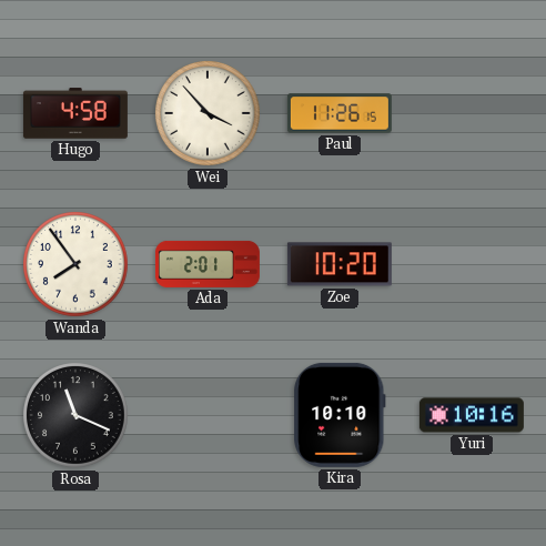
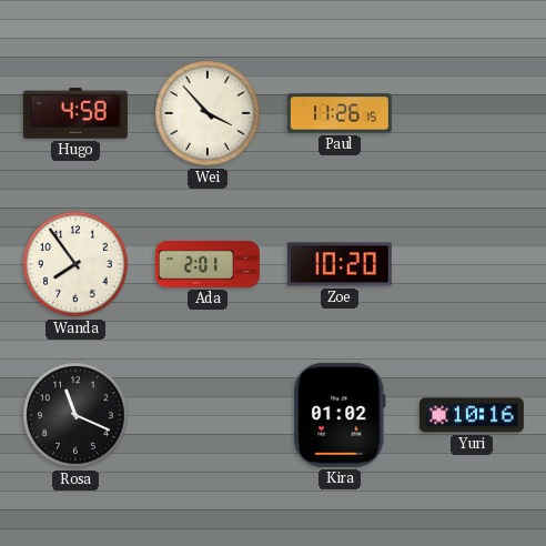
Kira: 10:10 -> 01:02 (340, 415)
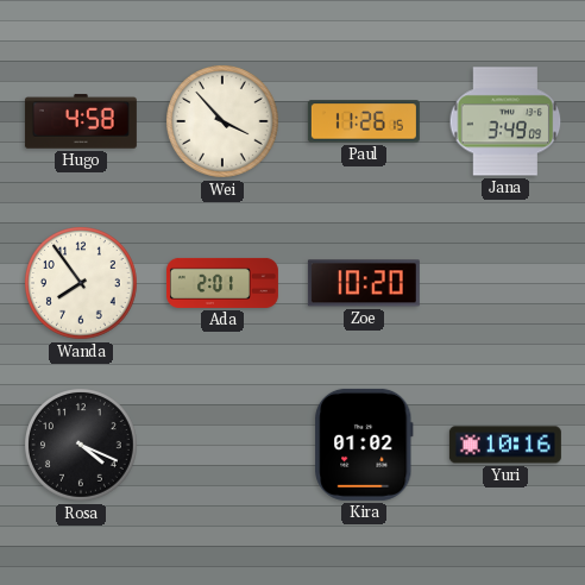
Jana: none -> 3:49 (505, 121)
Rosa: 11:19 -> 4:19 (82, 446)
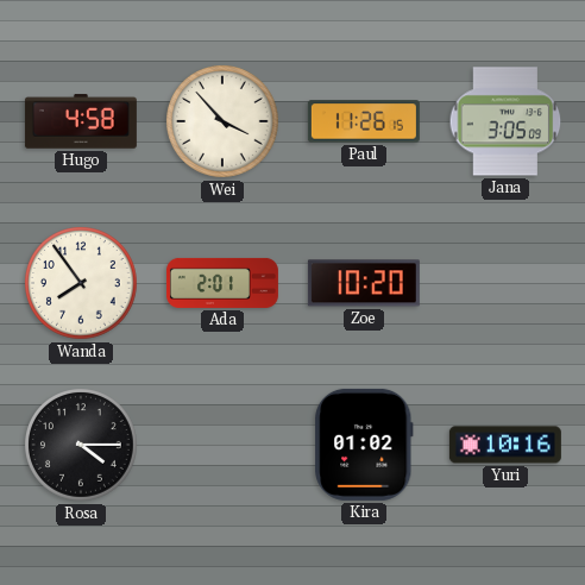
Jana: 3:49 -> 3:05 (505, 121)
Rosa: 4:19 -> 4:15 (82, 446)
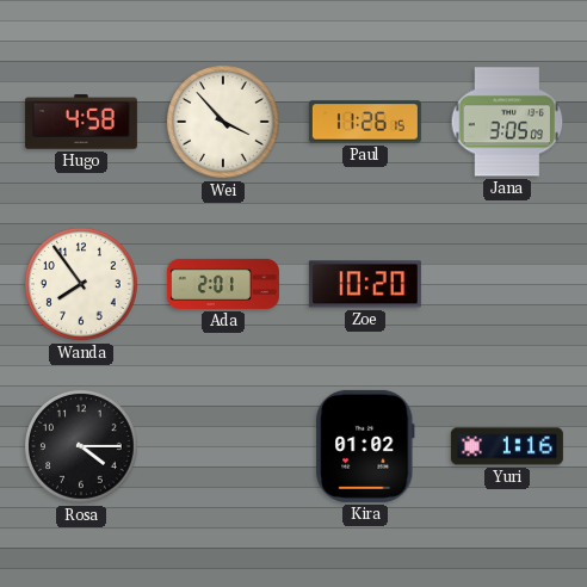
Yuri: 10:16 -> 1:16 (507, 446)
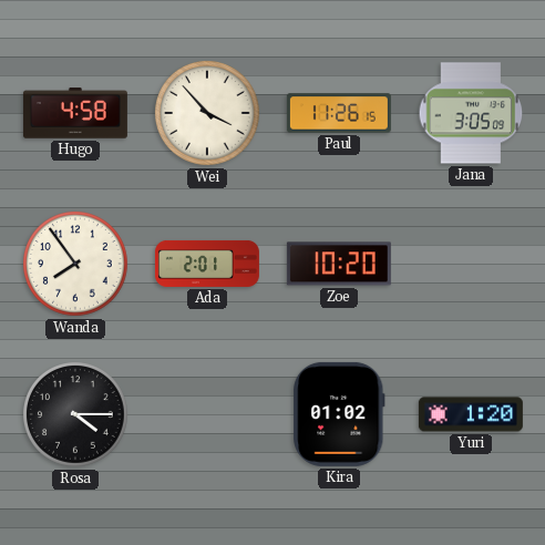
Yuri: 1:16 -> 1:20 (471, 414)
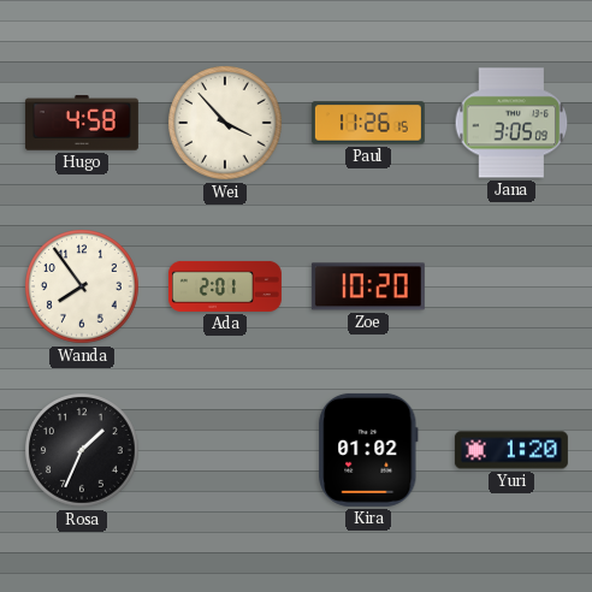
Rosa: 4:15 -> 1:34 (83, 451)
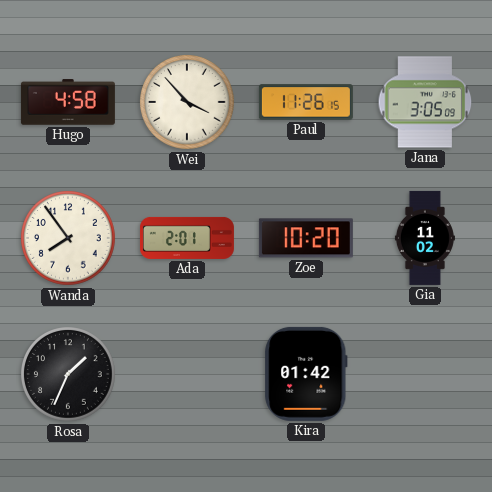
Gia: none -> 11:02 (425, 238)
Kira: 01:02 -> 01:42 (306, 374)
Yuri: 1:20 -> none (511, 450)
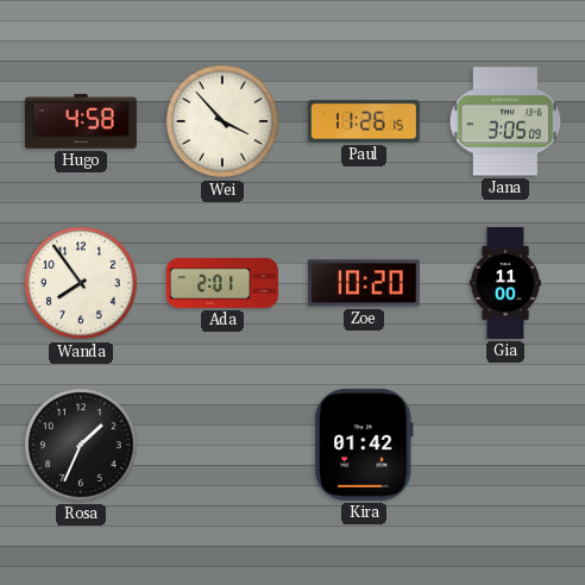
Gia: 11:02 -> 11:00 (505, 283)
